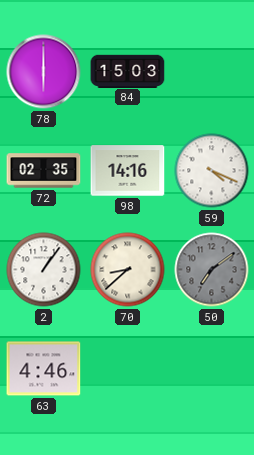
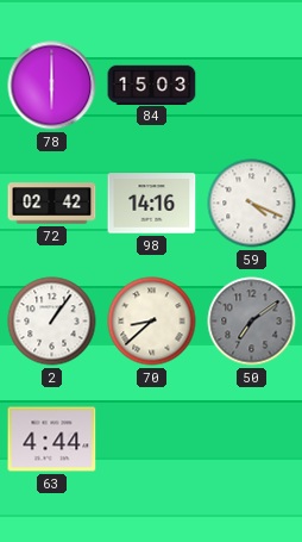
72: 02:35 -> 02:42 (52, 204)
63: 4:46 -> 4:44 (52, 440)
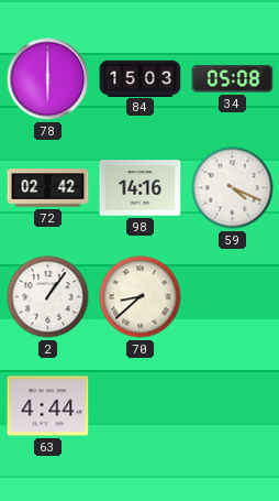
34: none -> 05:08 (233, 79)
50: 7:09 -> none (252, 322)
